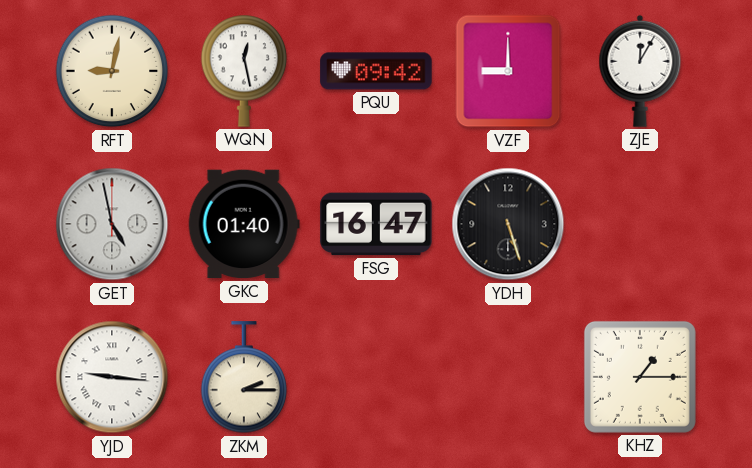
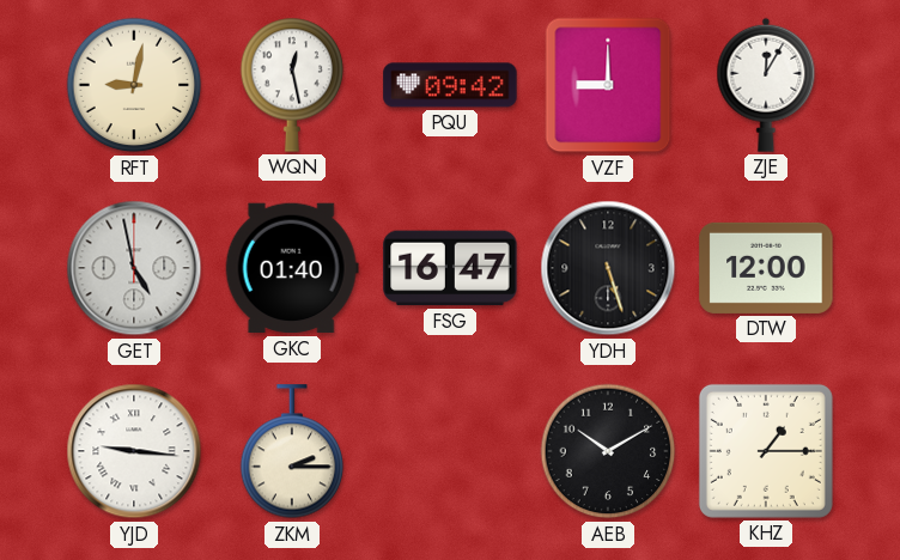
DTW: none -> 12:00 (766, 268)
AEB: none -> 10:10 (608, 451)
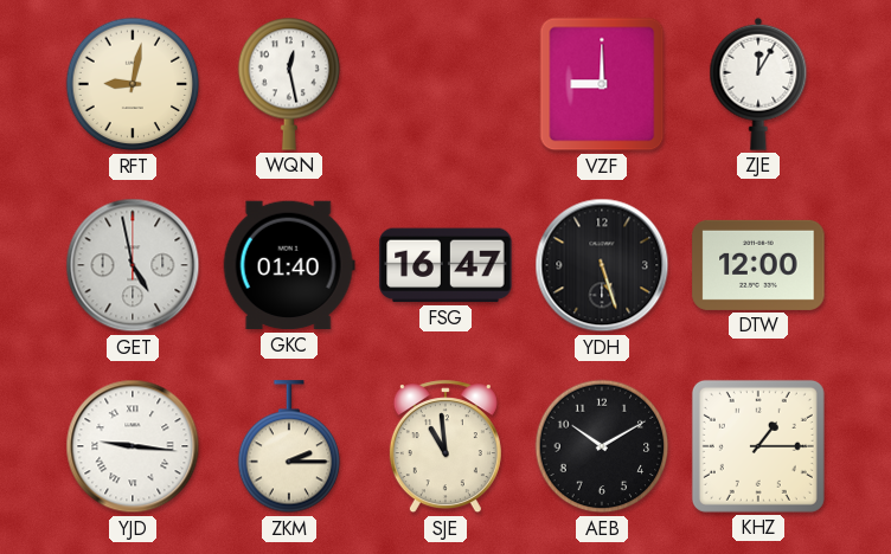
PQU: 09:42 -> none (450, 85)
SJE: none -> 10:59 (445, 447)
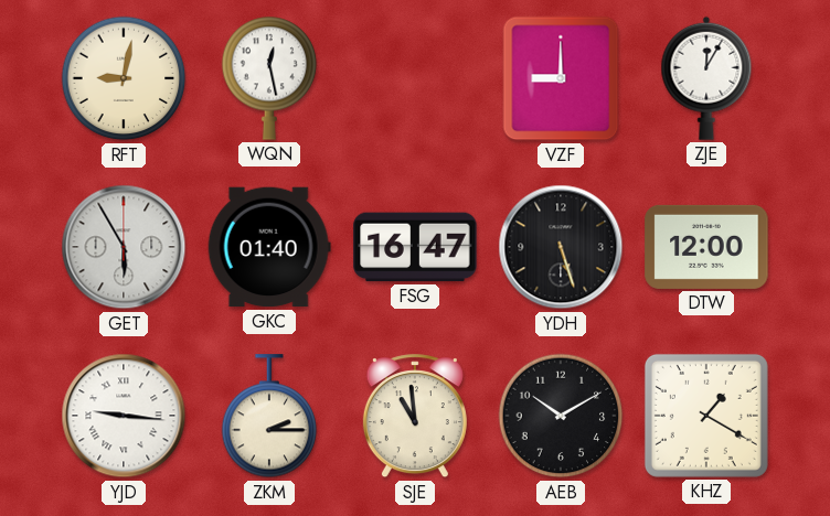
GET: 4:58 -> 5:55 (124, 247)
KHZ: 1:15 -> 1:20 (706, 416)
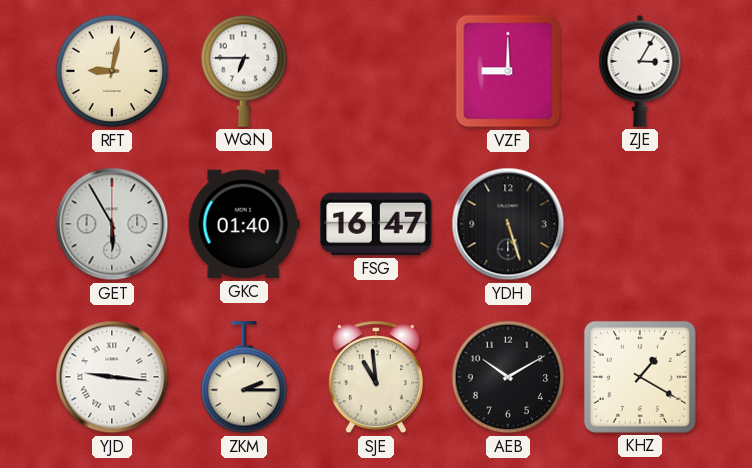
WQN: 12:28 -> 6:45 (244, 71)
ZJE: 12:05 -> 3:05 (640, 71)
DTW: 12:00 -> none (706, 247)
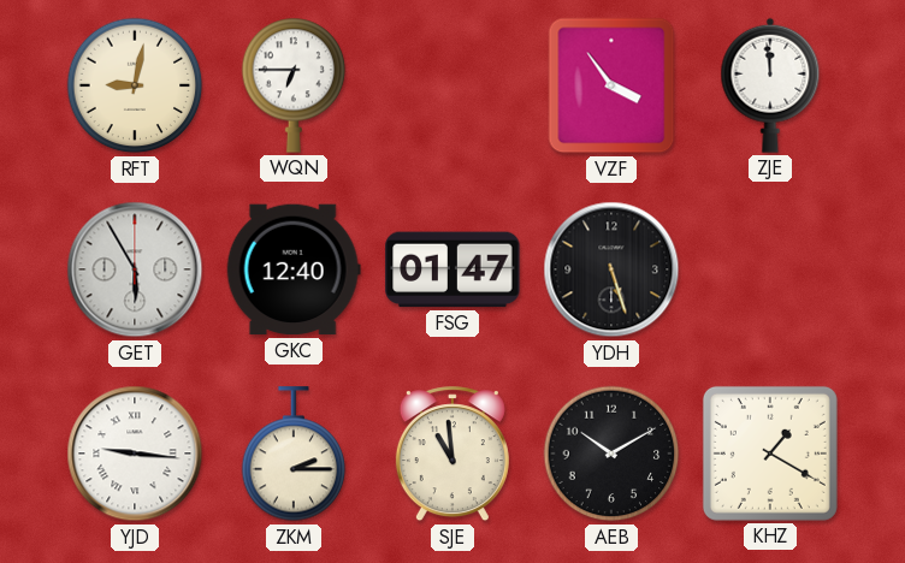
VZF: 9:00 -> 3:54 (611, 85)
ZJE: 3:05 -> 11:59 (770, 85)
GKC: 01:40 -> 12:40 (294, 269)
FSG: 16:47 -> 01:47 (452, 269)
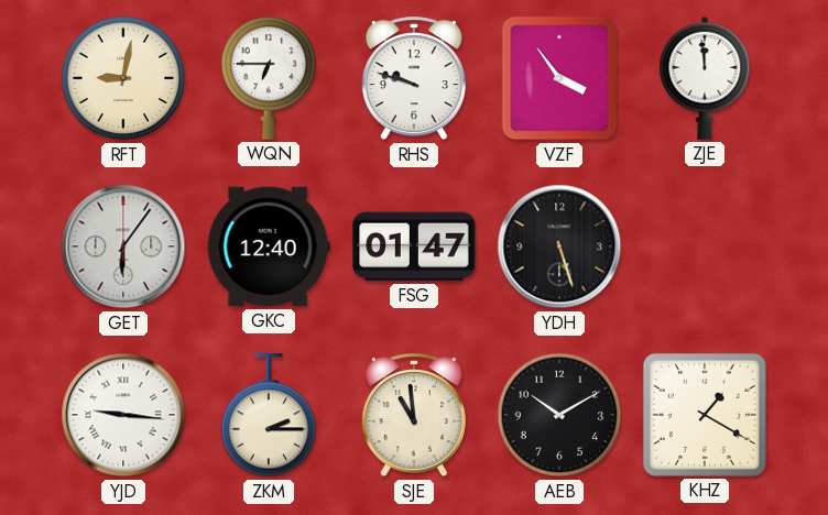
RHS: none -> 9:48 (414, 79)
GET: 5:55 -> 6:06 (123, 246)
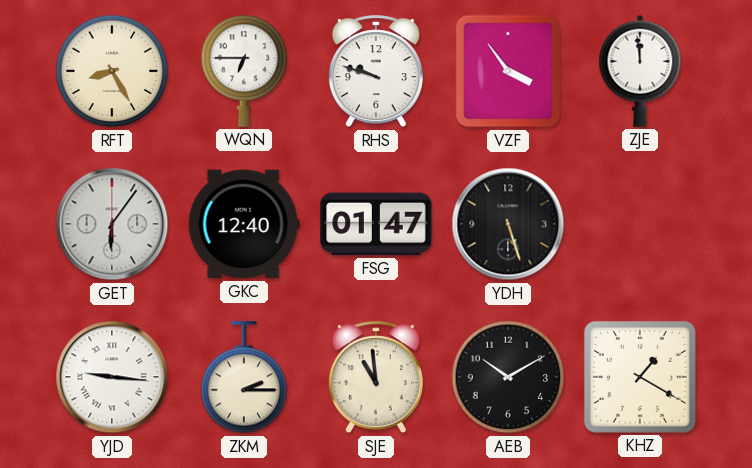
RFT: 9:02 -> 8:25 (112, 71)
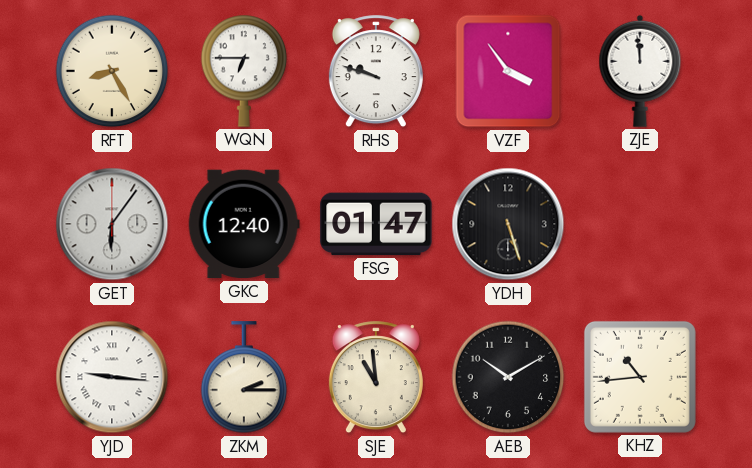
KHZ: 1:20 -> 10:44 (640, 377)
